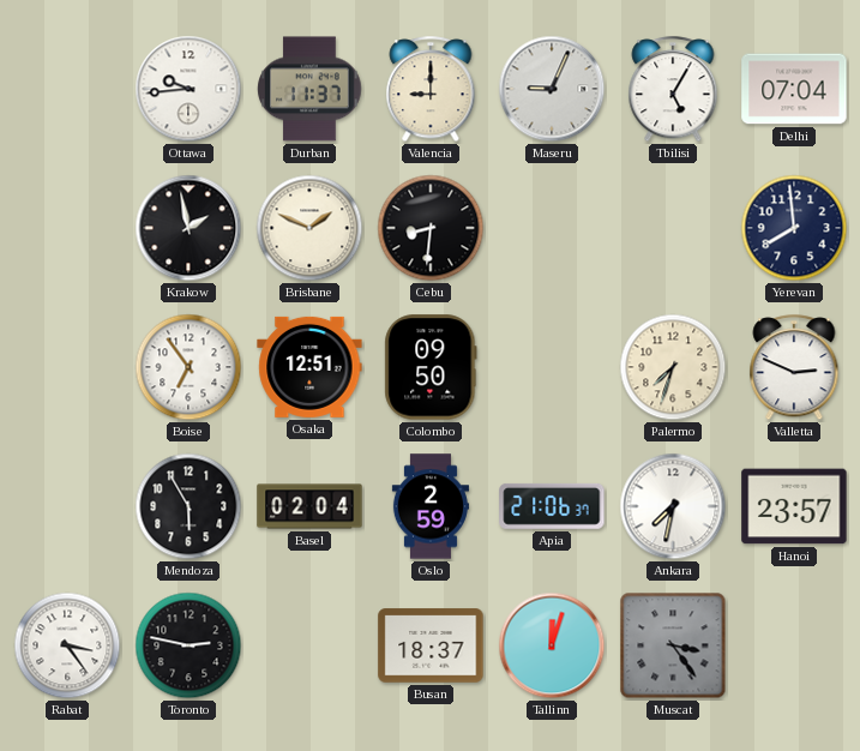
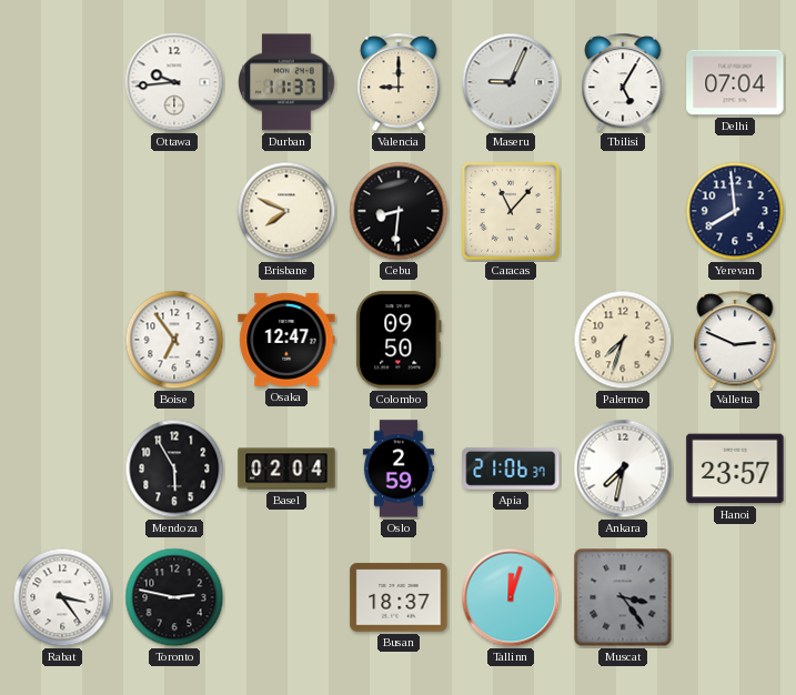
Krakow: 1:58 -> none (188, 228)
Brisbane: 1:49 -> 7:49 (286, 211)
Caracas: none -> 11:07 (511, 211)
Osaka: 12:51 -> 12:47 (286, 340)
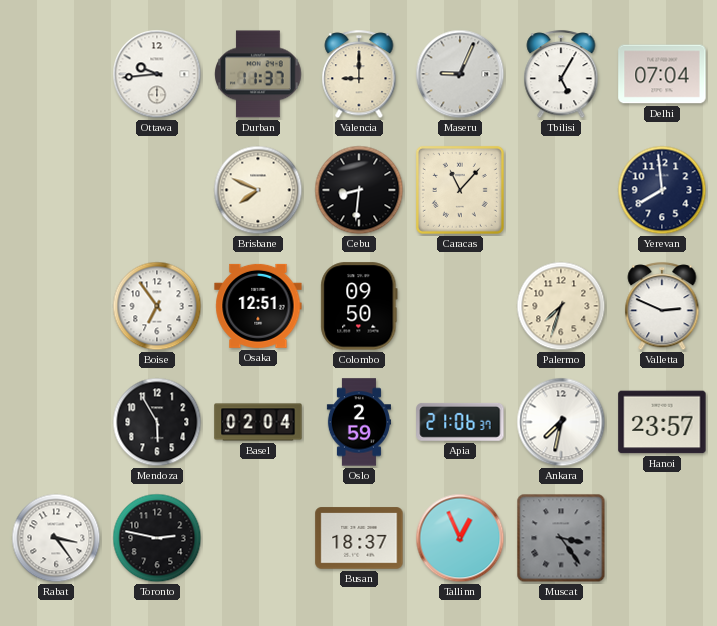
Osaka: 12:47 -> 12:51 (258, 306)
Tallinn: 12:03 -> 12:56 (460, 538)
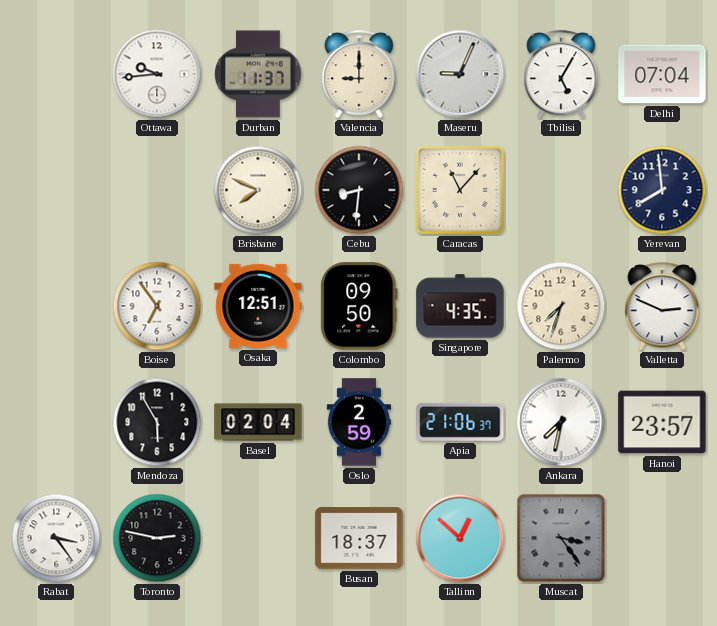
Singapore: none -> 4:35 (460, 306)
Tallinn: 12:56 -> 12:52 (460, 538)
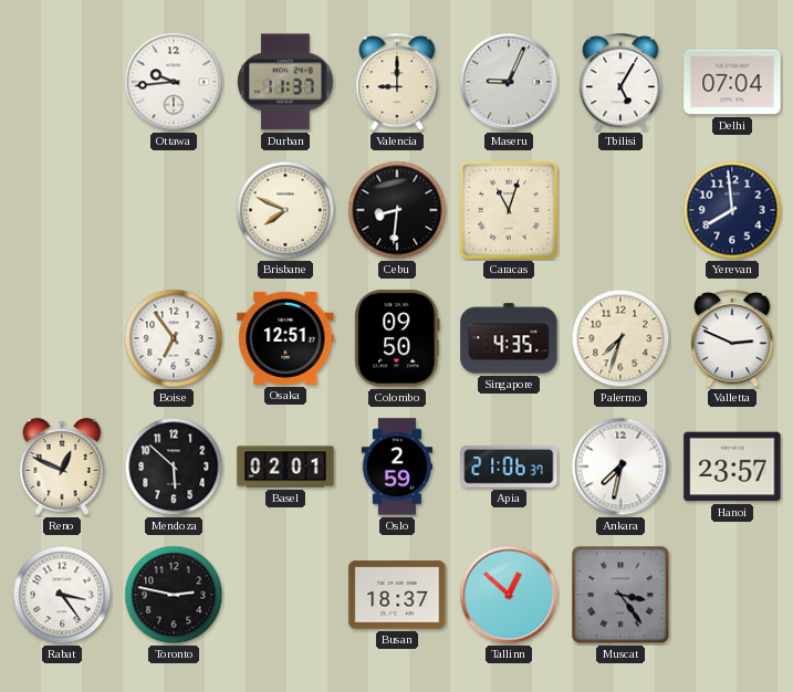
Caracas: 11:07 -> 11:03 (509, 210)
Reno: none -> 12:49 (62, 466)
Mendoza: 5:55 -> 5:52 (174, 466)
Basel: 02:04 -> 02:01 (285, 466)
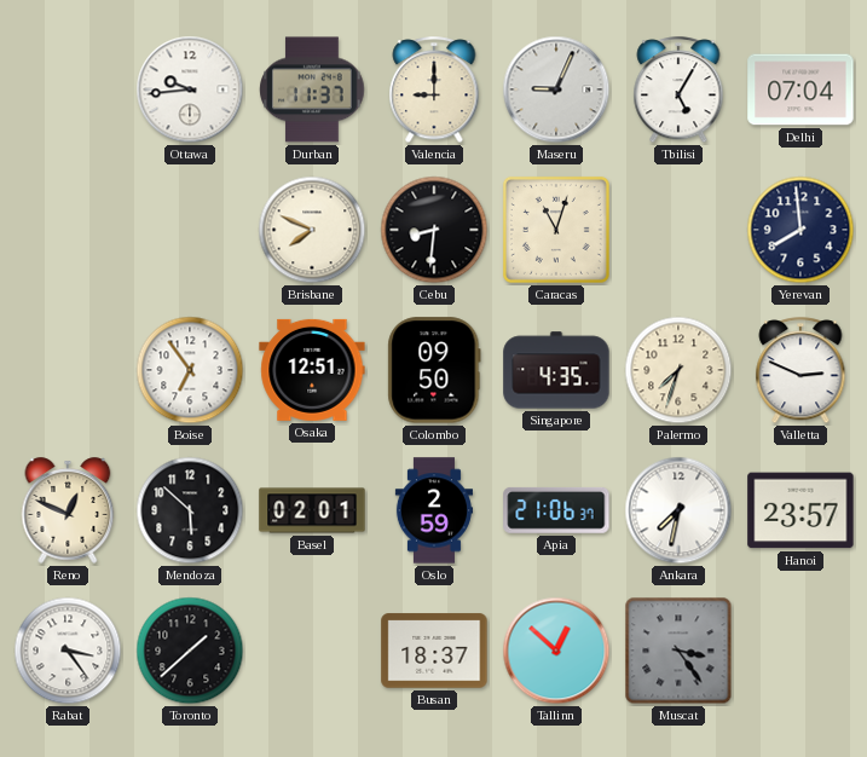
Toronto: 2:47 -> 1:38 (190, 651)
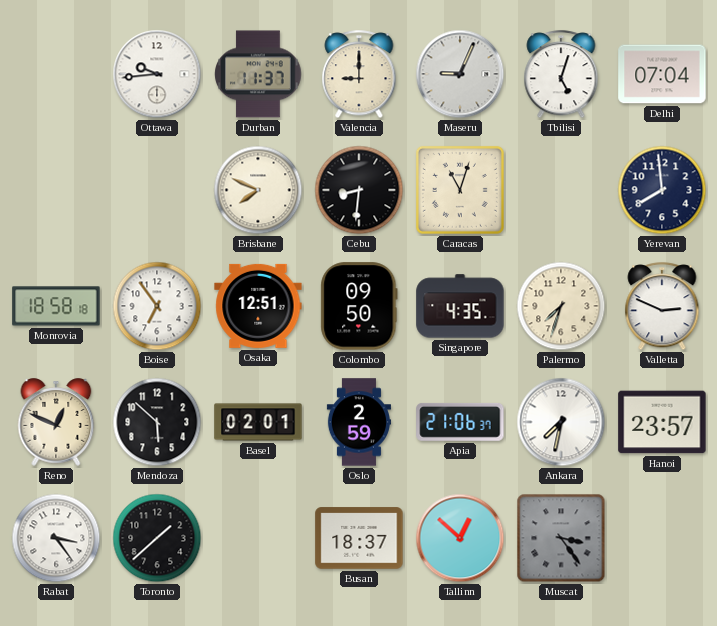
Tbilisi: 5:05 -> 5:03 (561, 75)
Monrovia: none -> 18:58 (56, 306)
